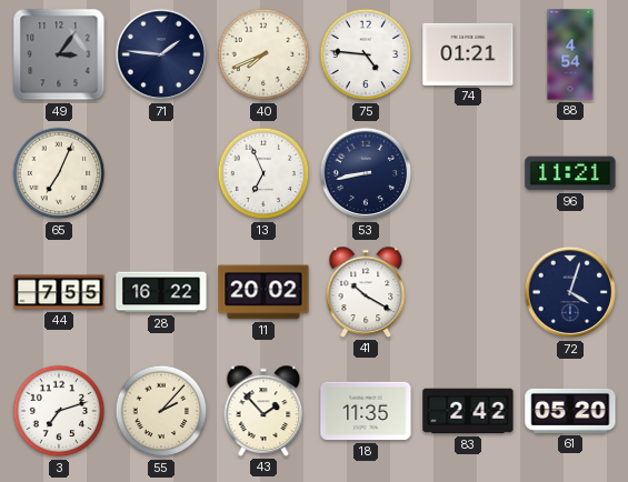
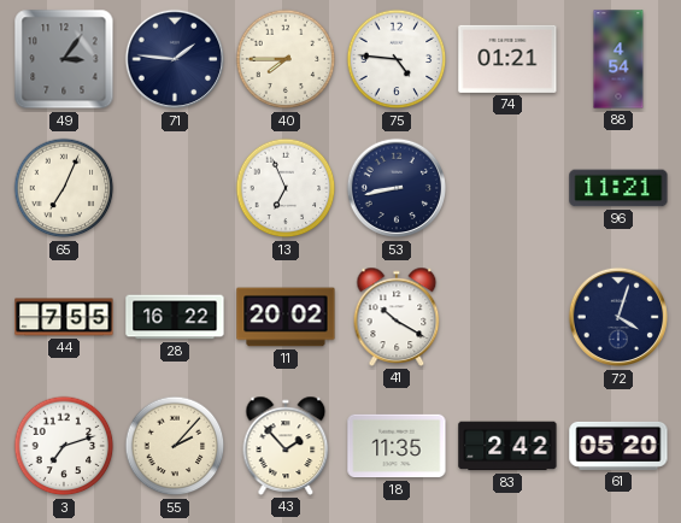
40: 7:41 -> 7:45 (286, 59)
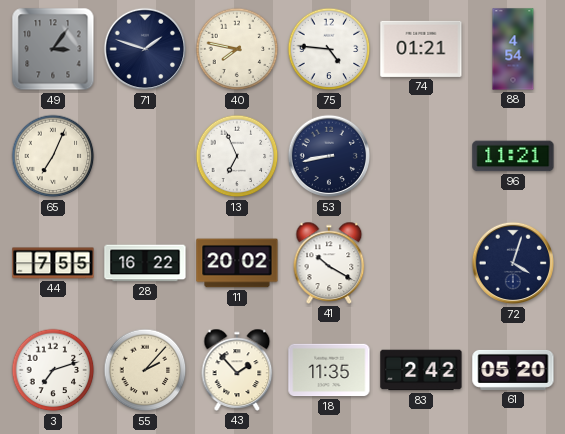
71: 1:46 -> 1:48 (145, 49)
40: 7:45 -> 7:47 (237, 49)
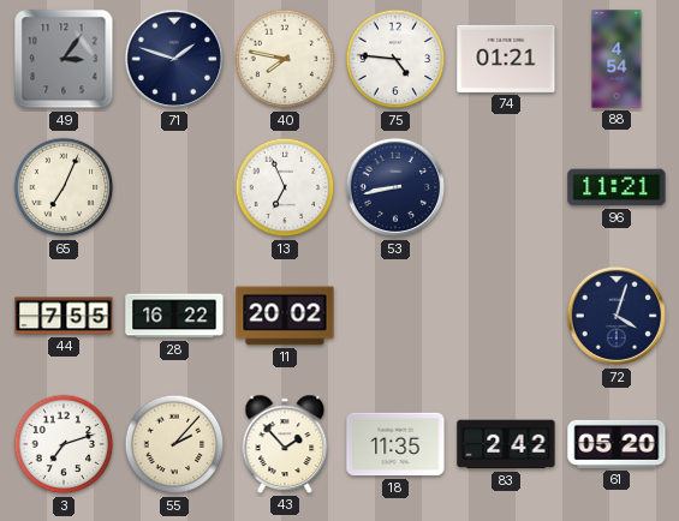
41: 10:20 -> none (329, 263)
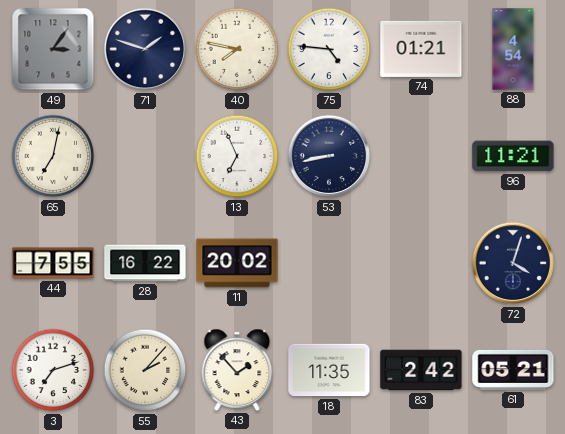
65: 7:04 -> 7:02 (53, 156)
61: 05:20 -> 05:21 (513, 370)
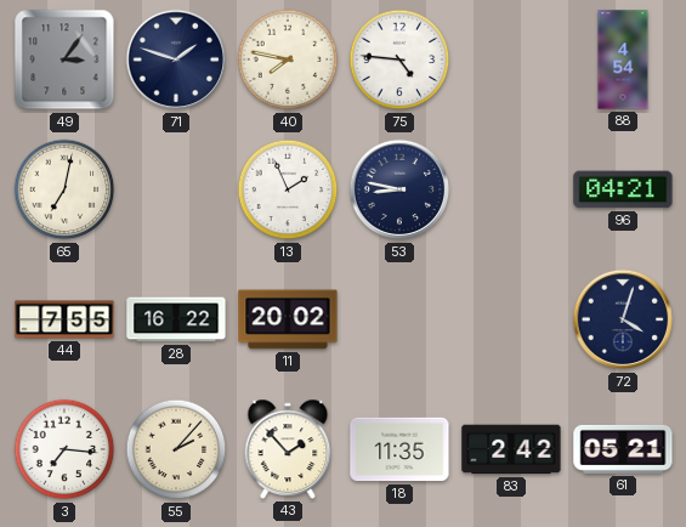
74: 01:21 -> none (421, 49)
13: 6:56 -> 1:56 (288, 189)
53: 8:43 -> 8:47 (399, 189)
96: 11:21 -> 04:21 (623, 189)
3: 7:12 -> 7:16 (64, 449)
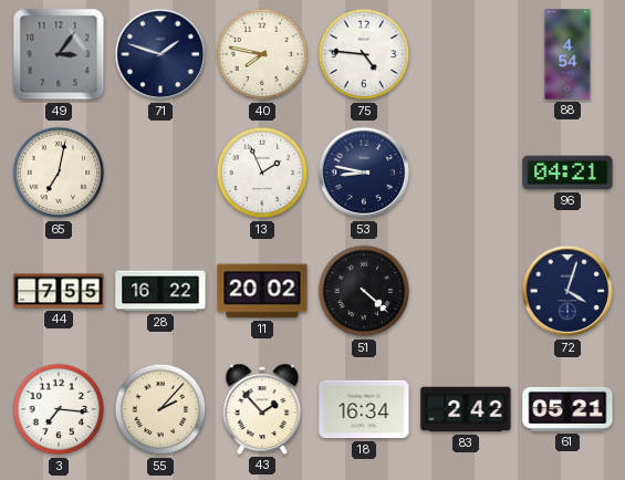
51: none -> 4:22 (364, 291)
18: 11:35 -> 16:34 (364, 409)
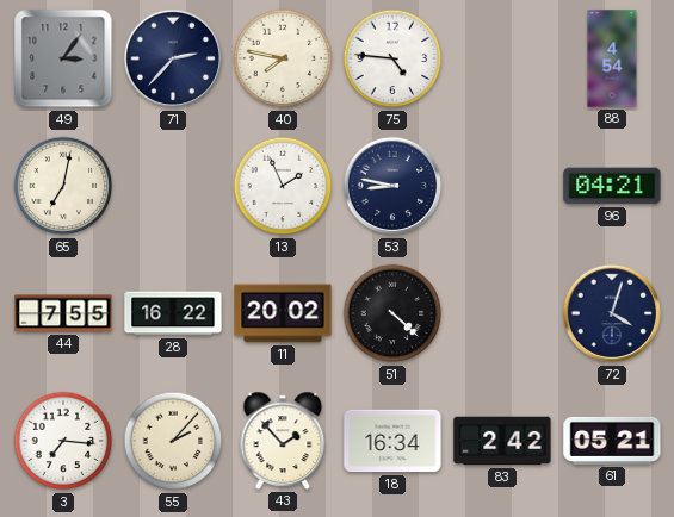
71: 1:48 -> 2:37 (173, 58)
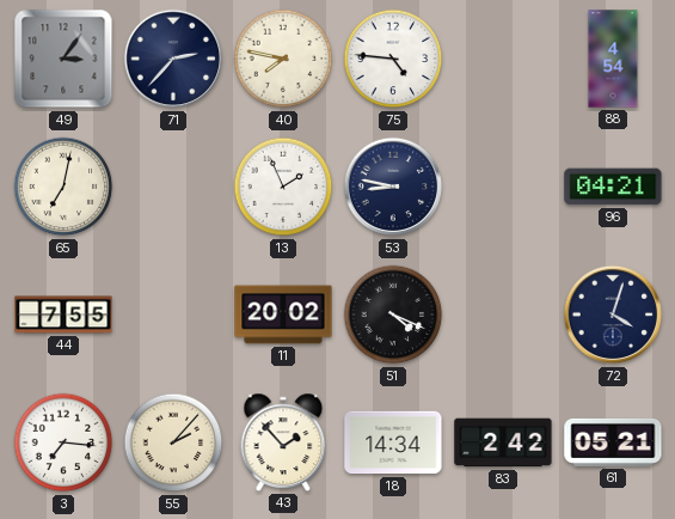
28: 16:22 -> none (173, 313)
51: 4:22 -> 4:19 (393, 315)
18: 16:34 -> 14:34 (393, 442)
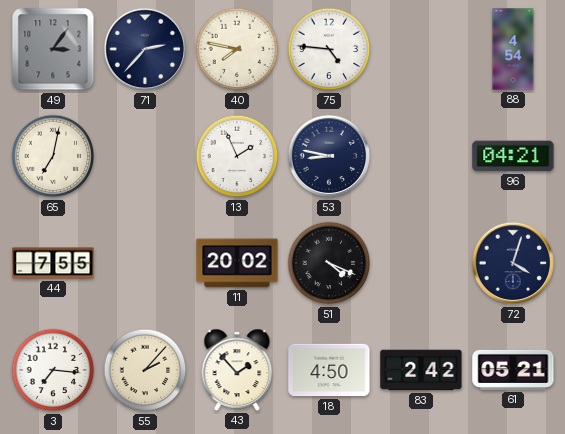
18: 14:34 -> 4:50 (329, 370)
